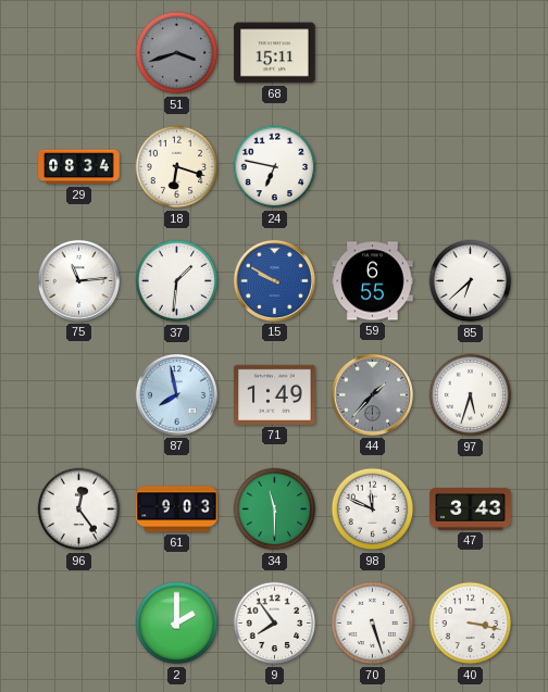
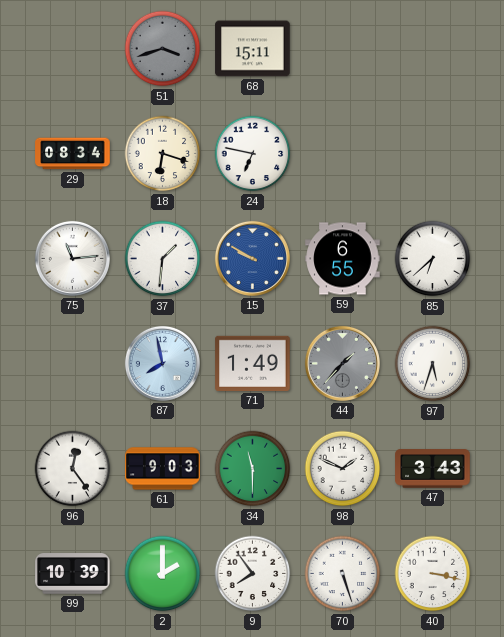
98: 11:49 -> 1:49 (343, 469)
99: none -> 10:39 (73, 574)
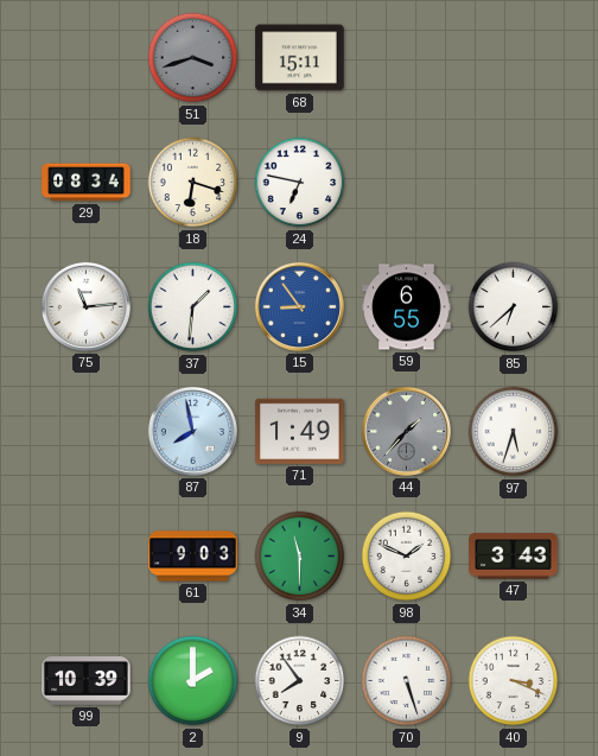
15: 9:50 -> 8:54 (299, 306)
96: 12:24 -> none (73, 469)
40: 3:17 -> 3:19 (514, 681)
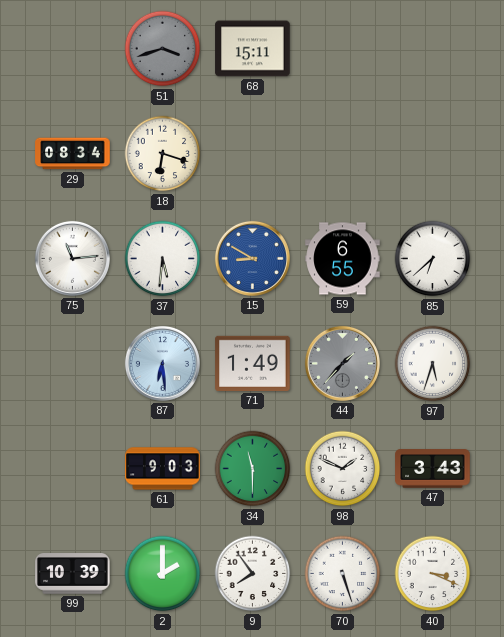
24: 6:47 -> none (300, 183)
37: 1:31 -> 5:31 (163, 259)
15: 8:54 -> 8:50 (252, 258)
87: 7:58 -> 6:29 (162, 363)
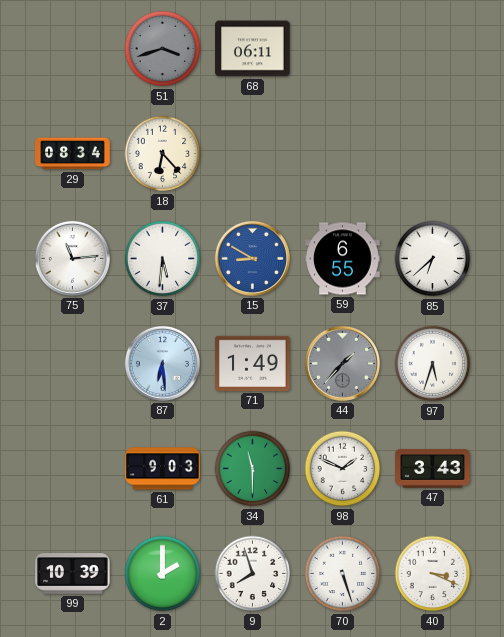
68: 15:11 -> 06:11 (253, 49)
18: 6:18 -> 6:23 (163, 154)
9: 7:54 -> 7:57 (253, 574)
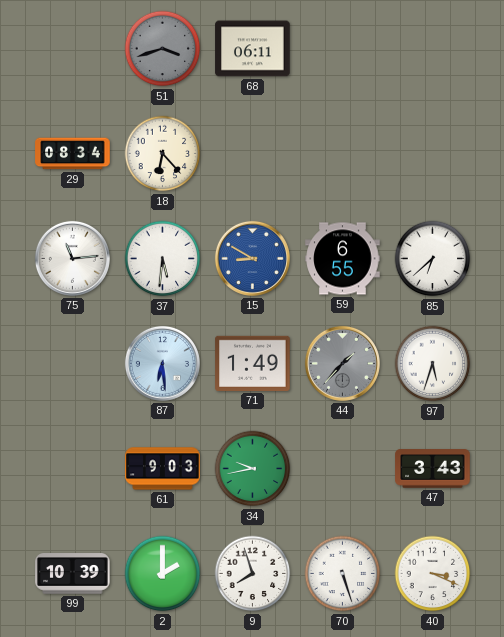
34: 11:30 -> 9:43 (253, 469)
98: 1:49 -> none (343, 469)
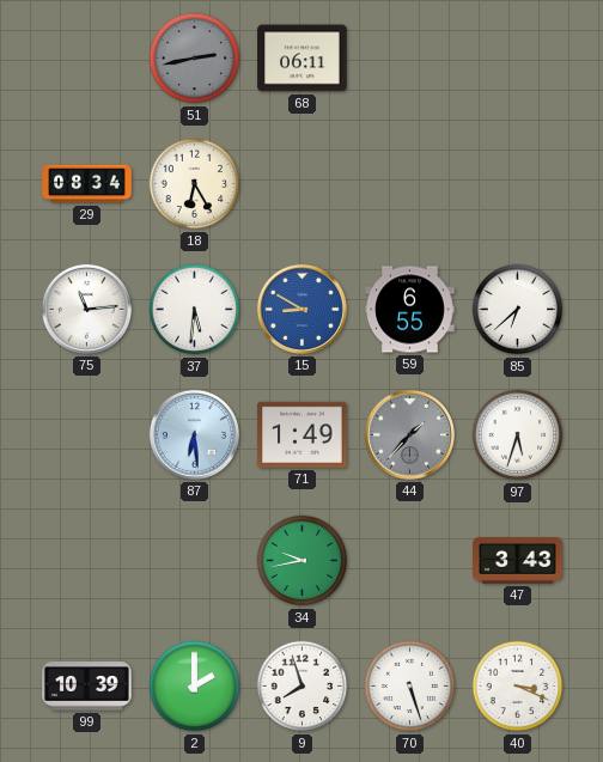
51: 3:42 -> 2:43 (195, 59)
18: 6:23 -> 6:25 (195, 184)
61: 9:03 -> none (163, 469)
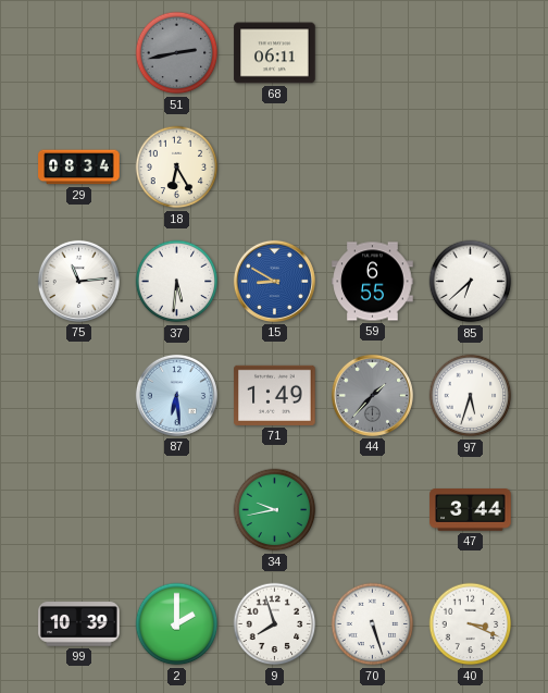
47: 3:43 -> 3:44 (471, 510)
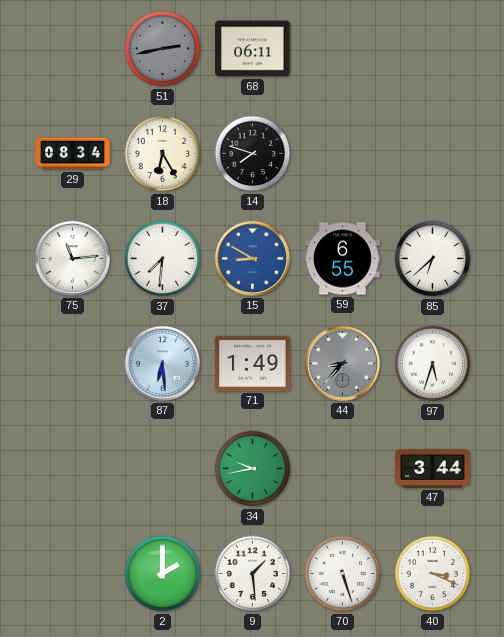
14: none -> 7:48 (253, 154)
37: 5:31 -> 7:31 (163, 259)
44: 1:37 -> 8:37 (342, 363)
99: 10:39 -> none (79, 624)
9: 7:57 -> 1:29 (253, 574)
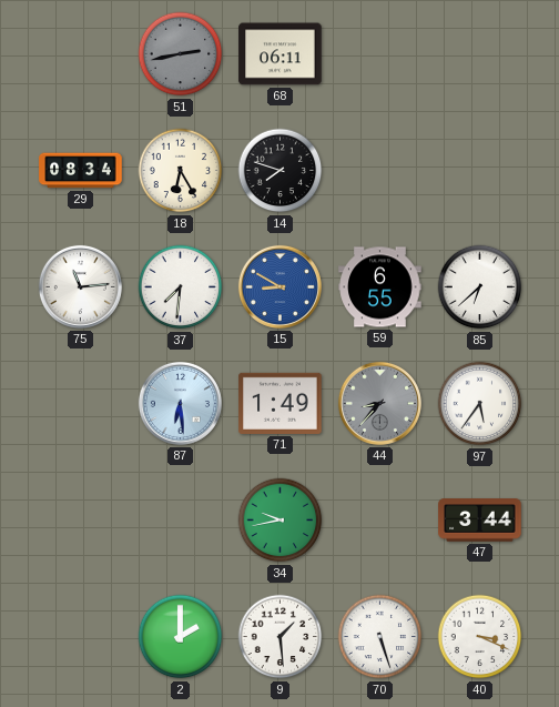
97: 5:33 -> 5:36 (480, 404)
